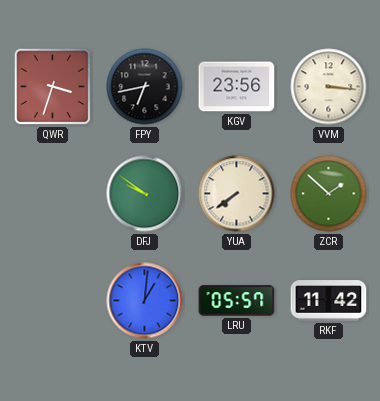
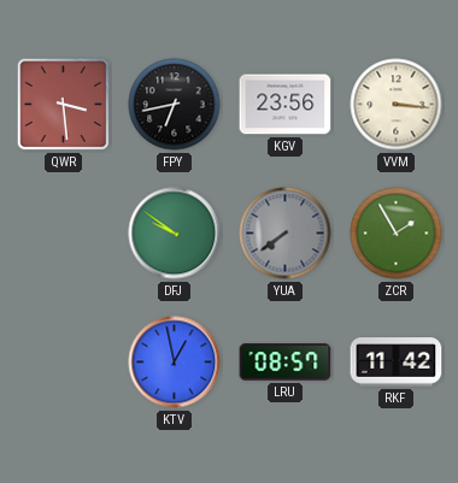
QWR: 3:33 -> 3:29 (64, 105)
YUA dial: cream -> grey (286, 234)
ZCR: 1:52 -> 1:55 (397, 234)
KTV: 1:01 -> 12:58 (175, 363)
LRU: 05:57 -> 08:57 (286, 363)
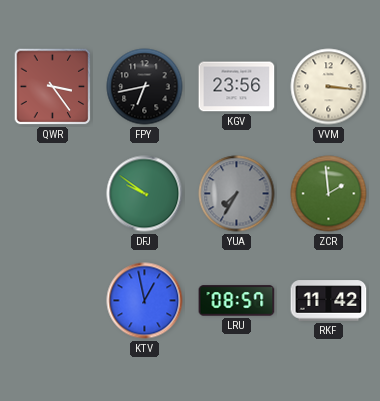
QWR: 3:29 -> 3:24 (53, 87)
YUA: 7:39 -> 7:35 (237, 194)
ZCR: 1:55 -> 1:59 (329, 194)
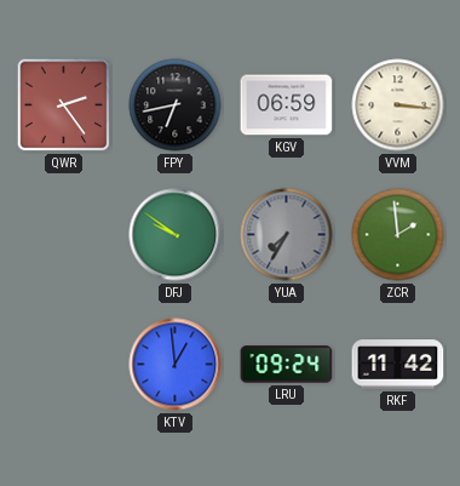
QWR: 3:24 -> 2:24 (64, 105)
KGV: 23:56 -> 06:59 (287, 105)
KTV: 12:58 -> 12:59 (176, 365)
LRU: 08:57 -> 09:24 (287, 365)
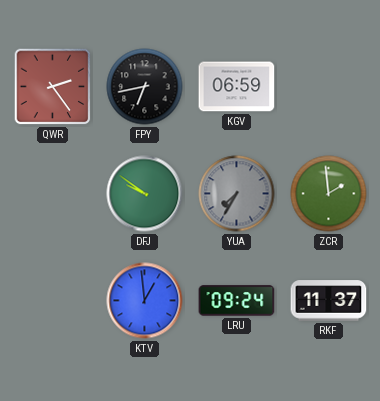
VVM: 3:16 -> none (398, 105)
RKF: 11:42 -> 11:37 (329, 301)
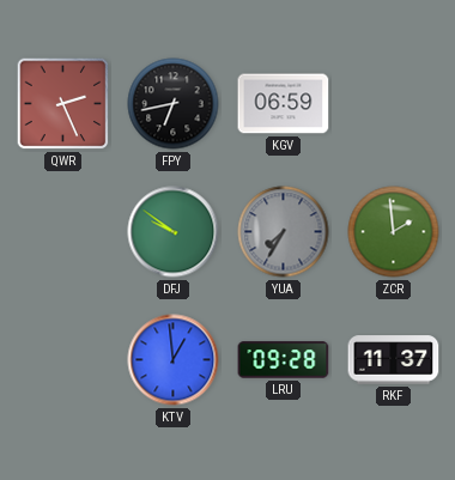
QWR: 2:24 -> 2:26 (63, 104)
LRU: 09:24 -> 09:28 (284, 360)
